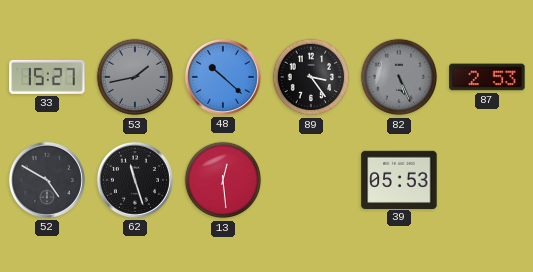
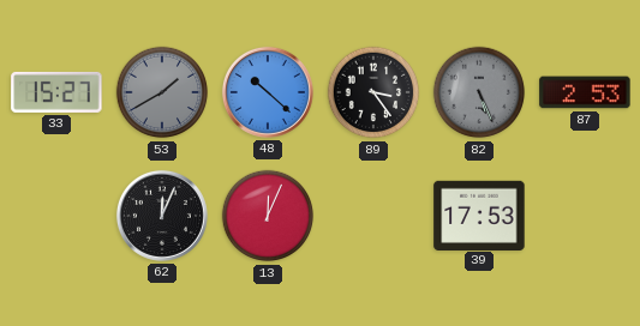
53: 1:43 -> 1:40 (162, 92)
52: 4:50 -> none (47, 180)
62: 11:27 -> 12:04 (162, 216)
13: 12:29 -> 12:04 (268, 216)
39: 05:53 -> 17:53 (479, 215)
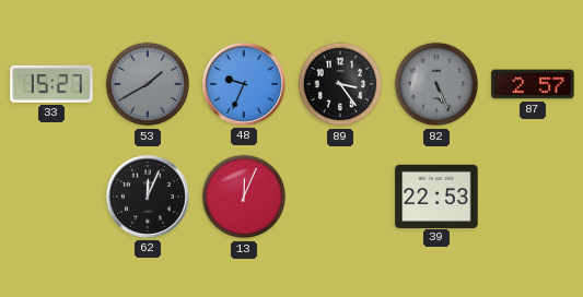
48: 10:22 -> 9:34 (244, 84)
87: 2:53 -> 2:57 (533, 84)
39: 17:53 -> 22:53 (436, 195)
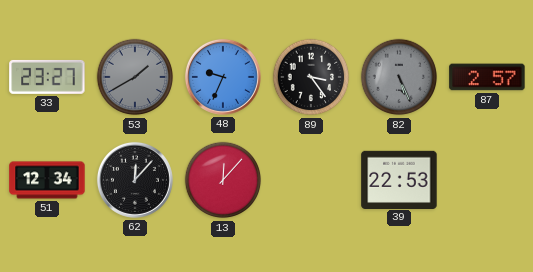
33: 15:27 -> 23:27 (47, 77)
51: none -> 12:34 (47, 180)
62: 12:04 -> 12:07 (135, 180)
13: 12:04 -> 12:07 (223, 180)
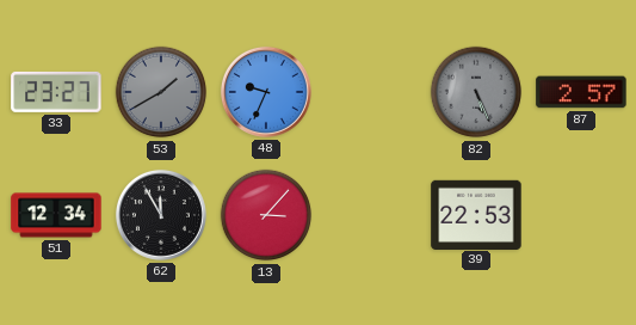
89: 3:24 -> none (311, 77)
62: 12:07 -> 11:55 (161, 215)
13: 12:07 -> 3:07 (266, 215)
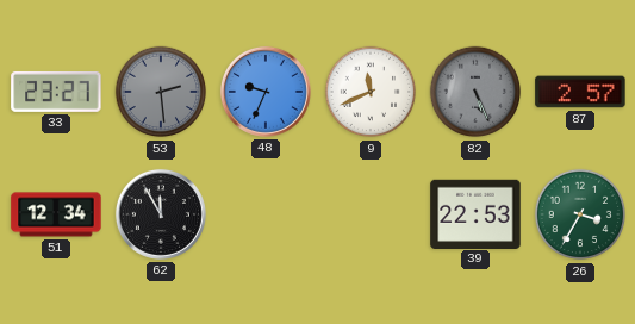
53: 1:40 -> 2:29 (161, 92)
9: none -> 11:41 (371, 92)
13: 3:07 -> none (266, 215)
26: none -> 3:35 (580, 214)
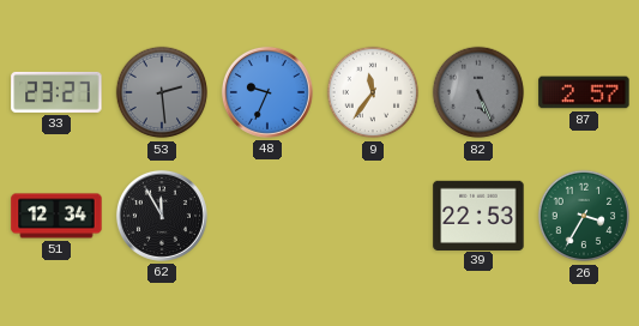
9: 11:41 -> 11:36 (373, 92)
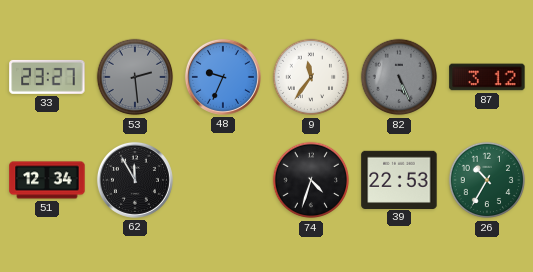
87: 2:57 -> 3:12 (487, 77)
74: none -> 4:33 (311, 180)
26: 3:35 -> 10:35 (487, 180)
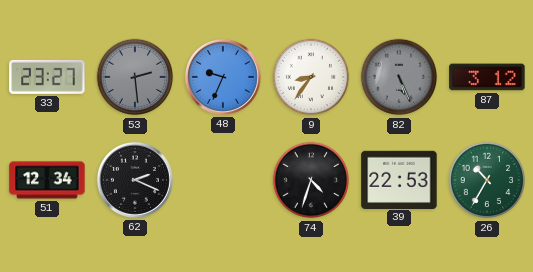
9: 11:36 -> 8:36 (311, 77)
62: 11:55 -> 2:19 (135, 180)
